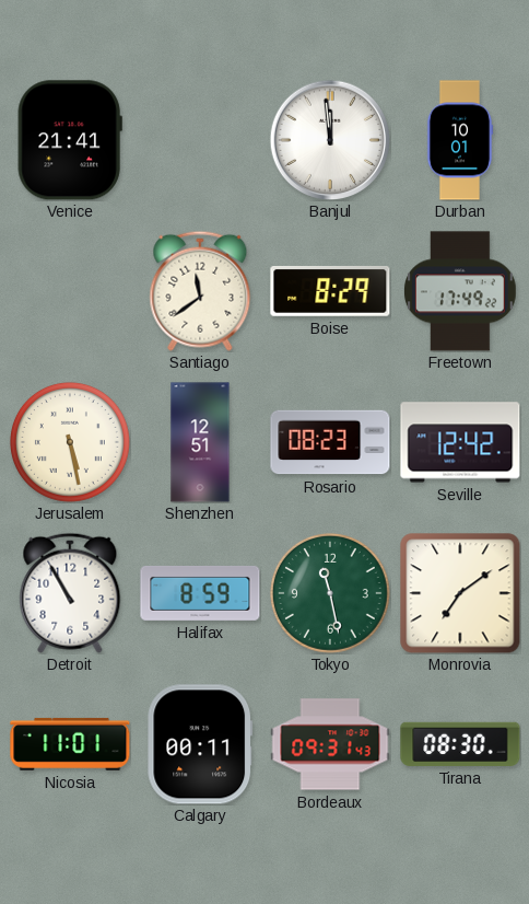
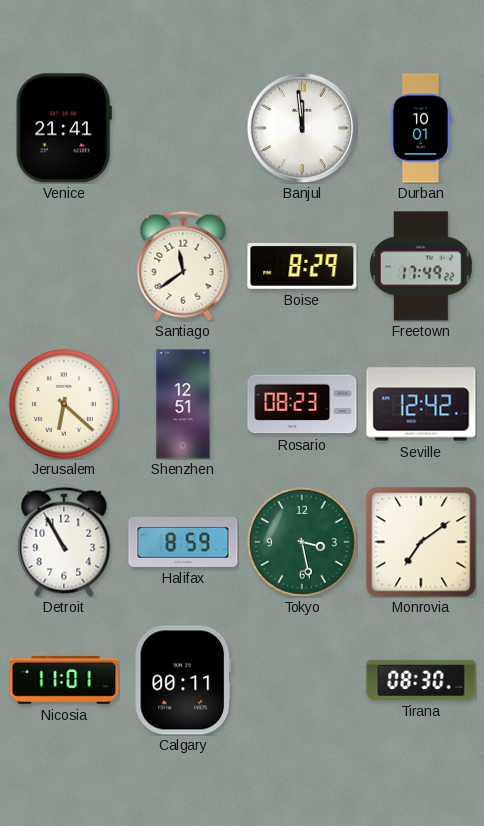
Jerusalem: 5:28 -> 6:22 (64, 404)
Tokyo: 11:28 -> 3:28 (302, 542)
Bordeaux: 09:31 -> none (330, 744)
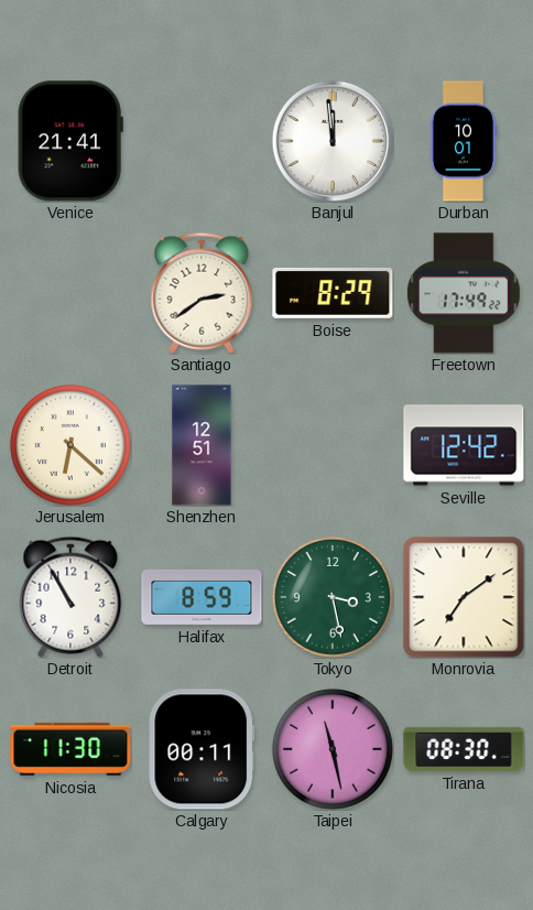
Santiago: 11:39 -> 2:39 (202, 293)
Rosario: 08:23 -> none (302, 404)
Nicosia: 11:01 -> 11:30 (70, 749)
Taipei: none -> 11:28 (333, 749)
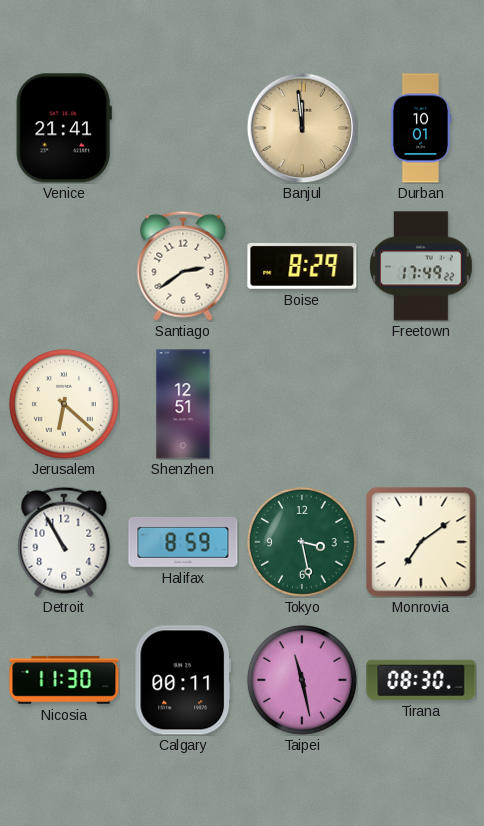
Banjul dial: white -> champagne (302, 128)
Seville: 12:42 -> none (464, 445)
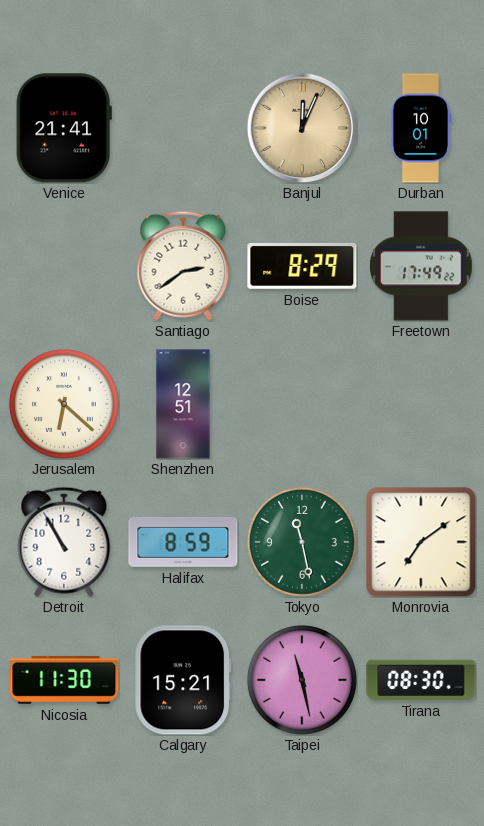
Banjul: 11:59 -> 12:04 (302, 128)
Tokyo: 3:28 -> 11:28 (302, 542)
Calgary: 00:11 -> 15:21 (183, 680)
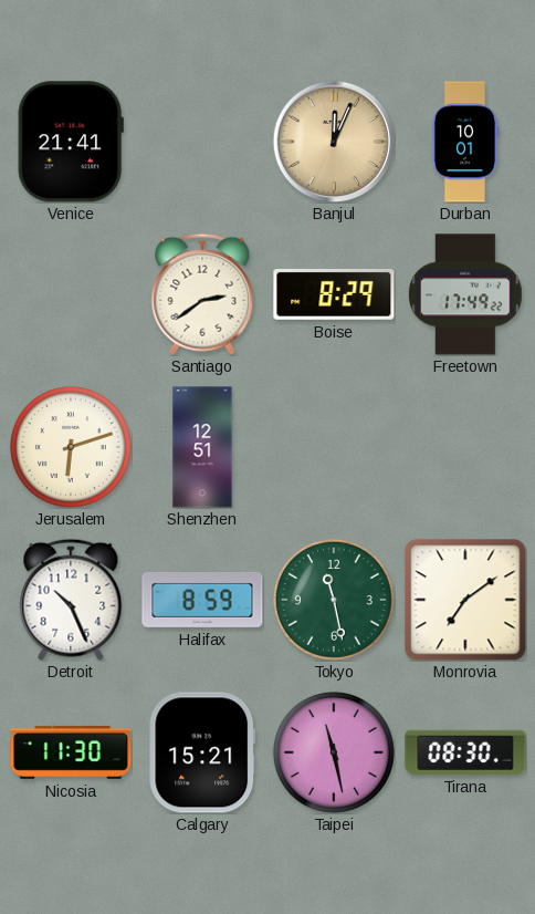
Jerusalem: 6:22 -> 6:12 (71, 447)
Detroit: 10:55 -> 10:26 (71, 600)
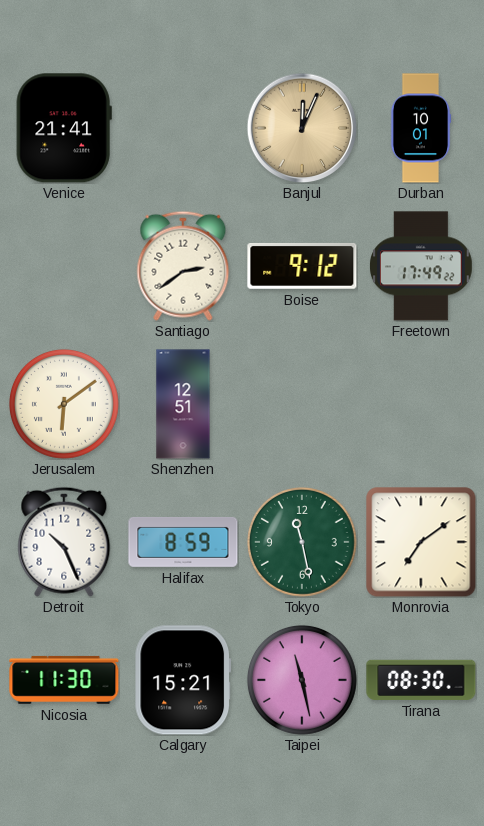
Boise: 8:29 -> 9:12 (302, 266)
Jerusalem: 6:12 -> 6:09 (64, 404)
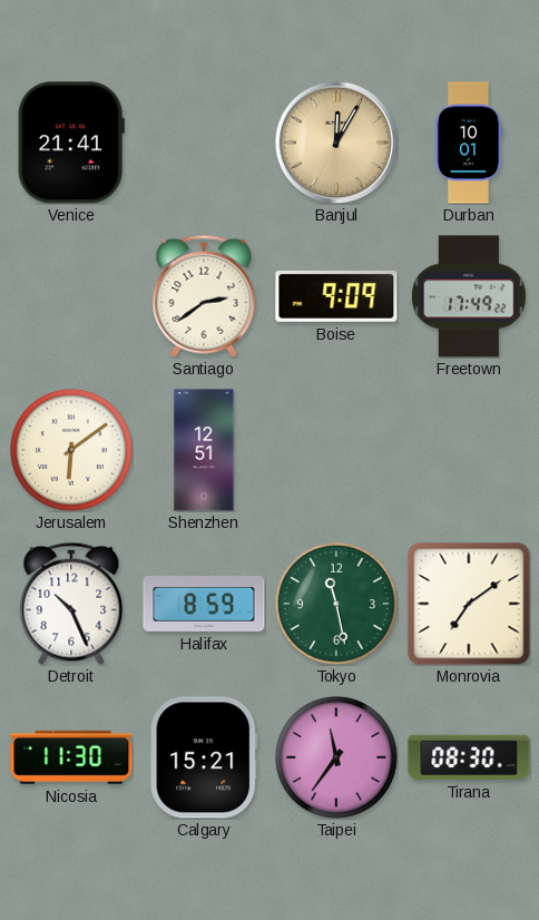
Banjul: 12:04 -> 12:05 (336, 143)
Boise: 9:12 -> 9:09 (336, 296)
Taipei: 11:28 -> 11:36 (336, 757)
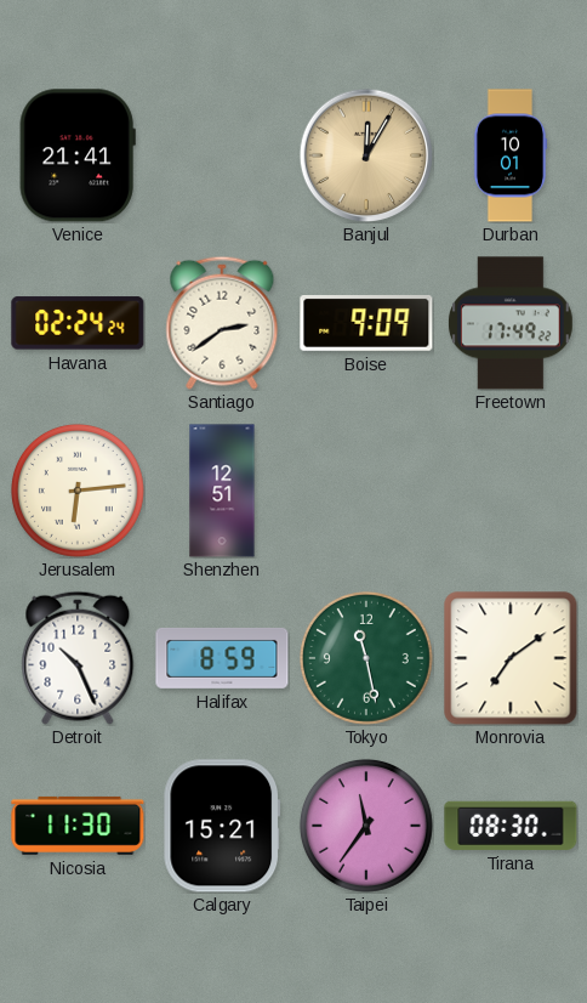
Havana: none -> 02:24 (78, 323)
Jerusalem: 6:09 -> 6:14 (78, 491)
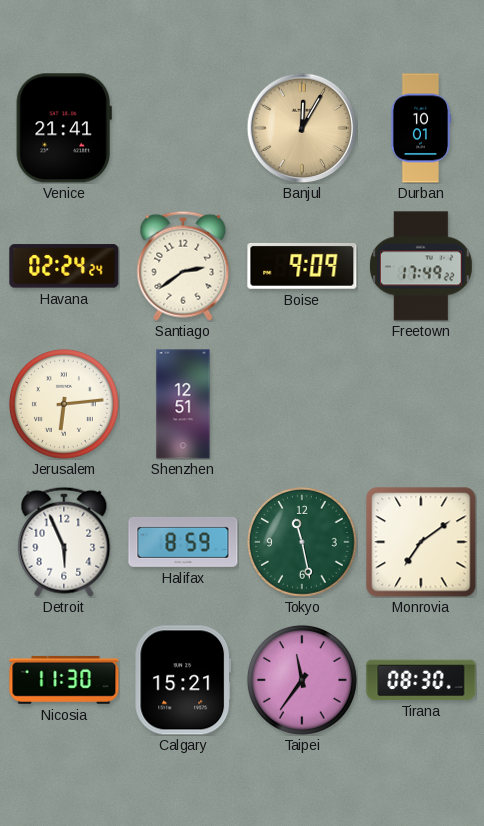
Detroit: 10:26 -> 5:56 (64, 542)
